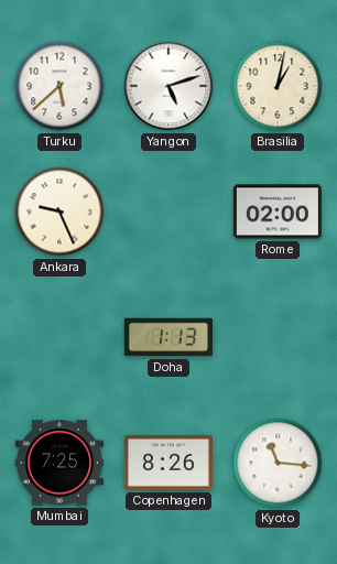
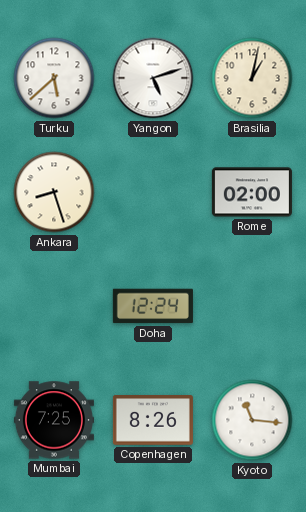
Ankara: 9:26 -> 8:27 (54, 192)
Doha: 1:13 -> 12:24 (153, 306)
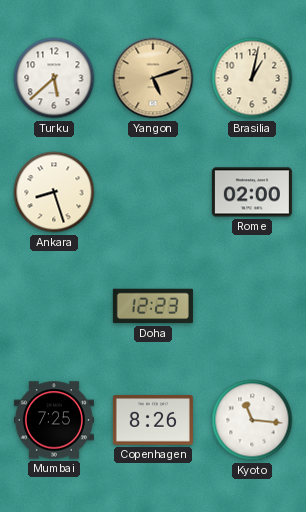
Yangon dial: white -> champagne (153, 78)
Doha: 12:24 -> 12:23 (153, 306)
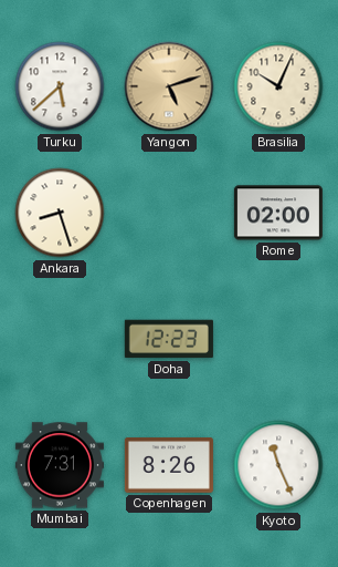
Brasilia: 1:02 -> 10:04 (278, 86)
Mumbai: 7:25 -> 7:31 (60, 465)
Kyoto: 11:16 -> 11:26 (278, 465)
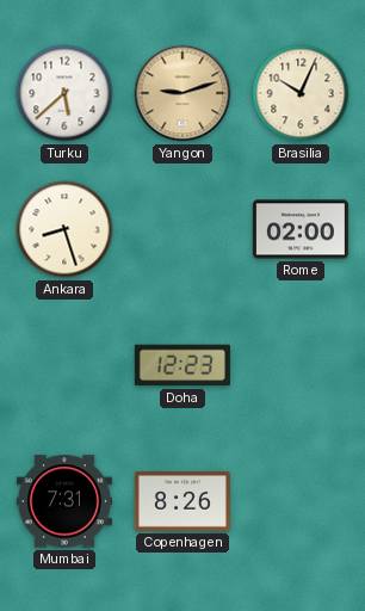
Yangon: 5:12 -> 9:12 (182, 93)
Kyoto: 11:26 -> none (278, 465)
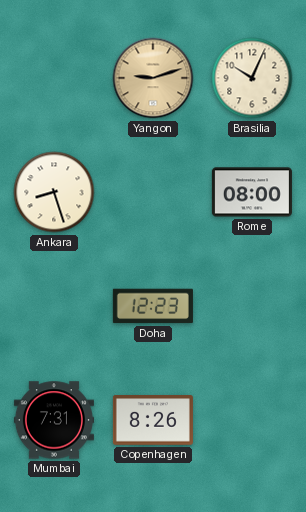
Turku: 5:38 -> none (64, 93)
Rome: 02:00 -> 08:00 (252, 192)
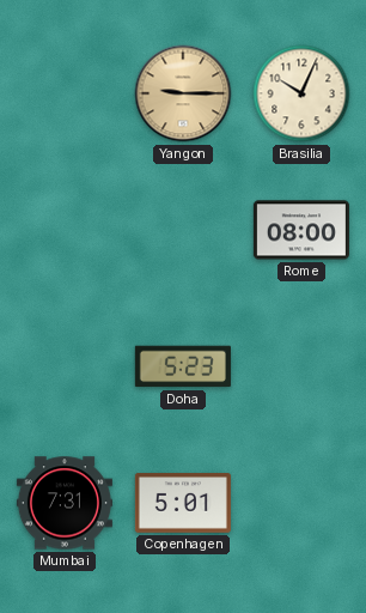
Yangon: 9:12 -> 9:15 (183, 93)
Ankara: 8:27 -> none (54, 192)
Doha: 12:23 -> 5:23 (183, 366)
Copenhagen: 8:26 -> 5:01 (183, 504)
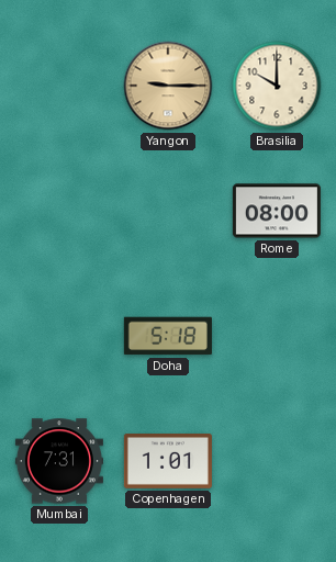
Brasilia: 10:04 -> 10:00 (277, 86)
Doha: 5:23 -> 5:18 (168, 336)
Copenhagen: 5:01 -> 1:01 (168, 462)
